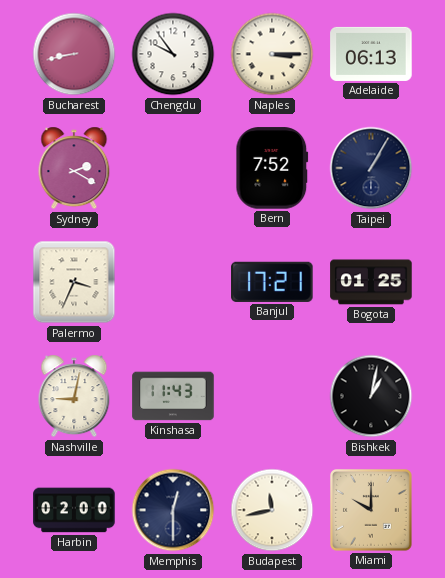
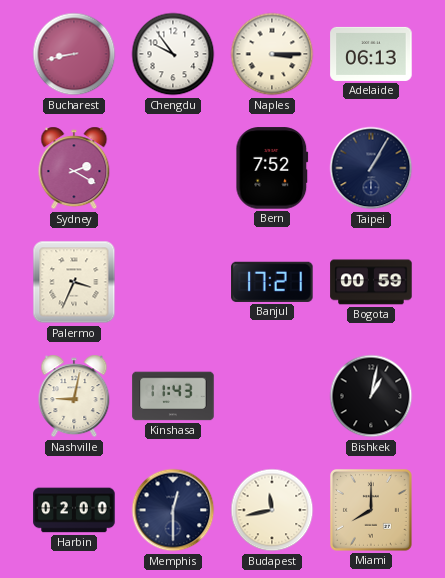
Bogota: 01:25 -> 00:59 (371, 282)
Miami: 10:00 -> 8:00 (372, 511)
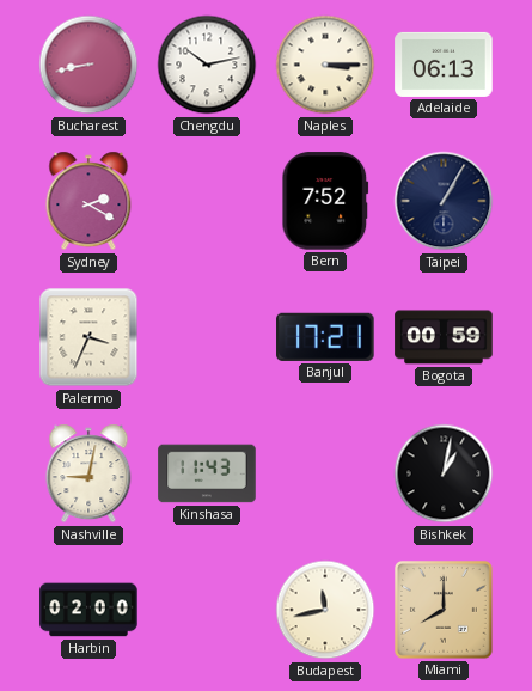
Chengdu: 9:54 -> 10:13 (207, 65)
Memphis: 12:30 -> none (173, 510)
